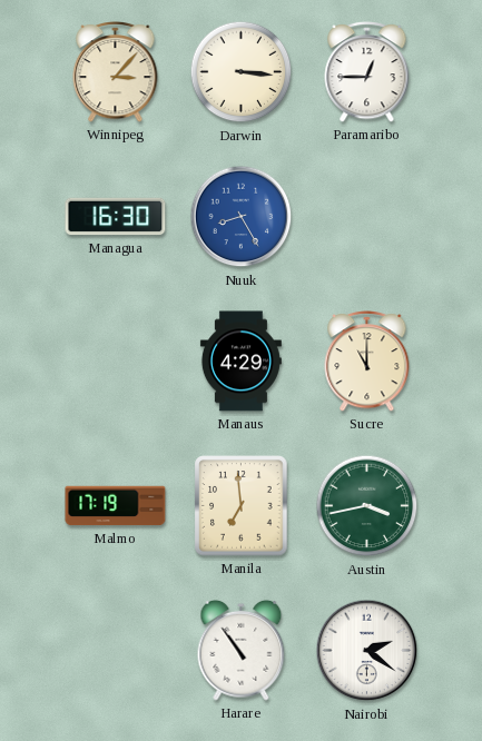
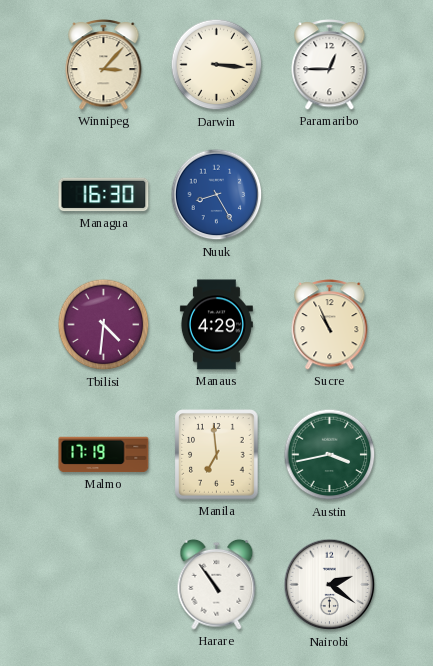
Tbilisi: none -> 4:31 (104, 325)
Sucre: 11:00 -> 10:56 (330, 325)
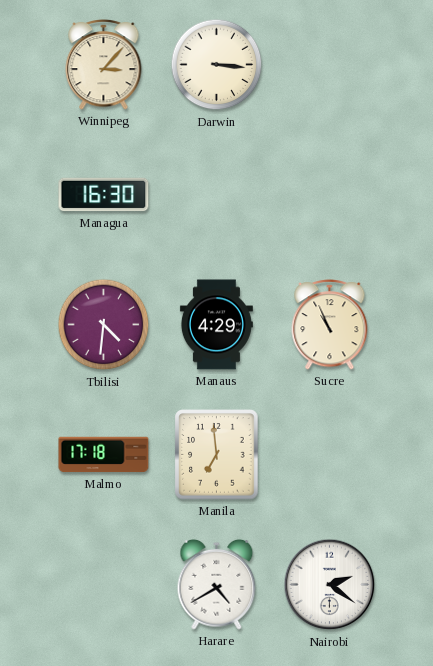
Paramaribo: 12:45 -> none (330, 65)
Nuuk: 8:25 -> none (217, 195)
Malmo: 17:19 -> 17:18 (104, 455)
Austin: 3:43 -> none (330, 455)
Harare: 10:54 -> 4:40 (217, 584)
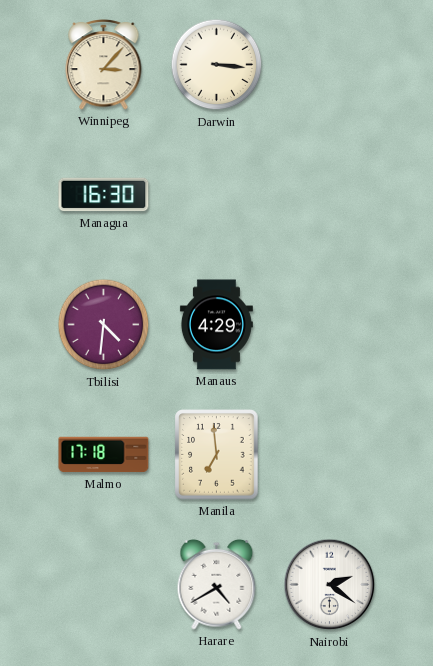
Sucre: 10:56 -> none (330, 325)
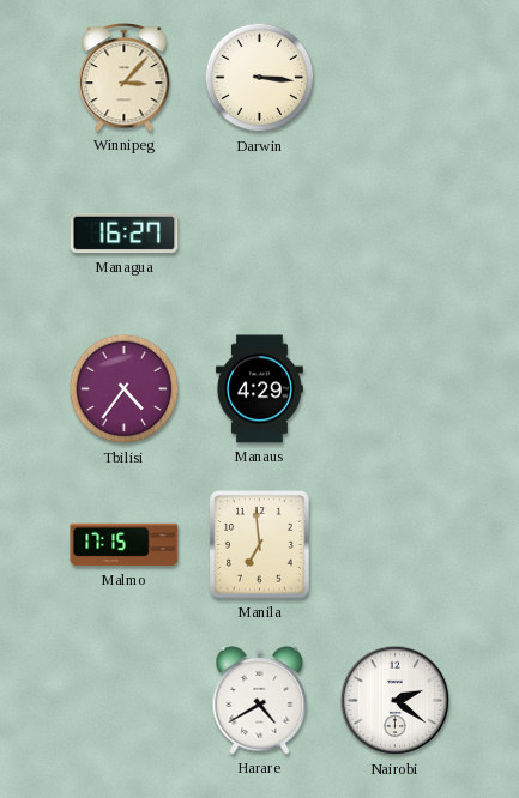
Managua: 16:30 -> 16:27 (125, 234)
Tbilisi: 4:31 -> 4:36 (125, 389)
Malmo: 17:18 -> 17:15 (125, 545)
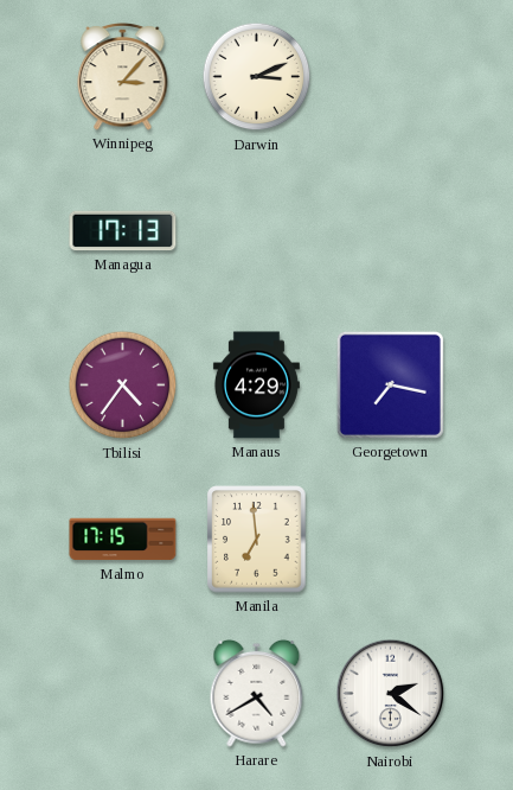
Darwin: 3:16 -> 3:11 (257, 77)
Managua: 16:27 -> 17:13 (123, 231)
Georgetown: none -> 7:17 (390, 384)
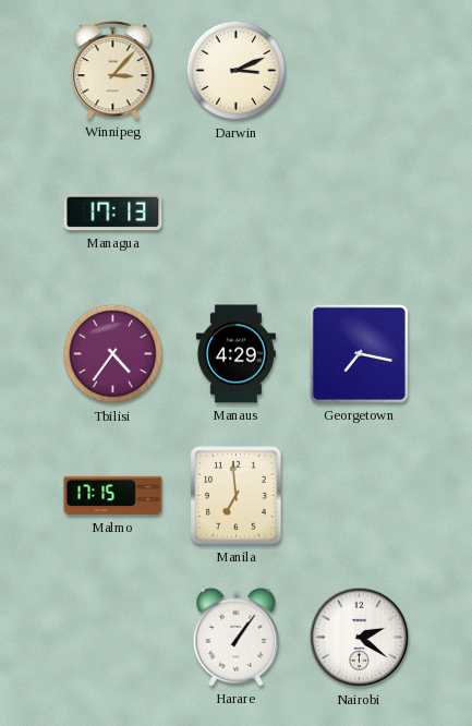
Harare: 4:40 -> 1:06 (237, 637)
